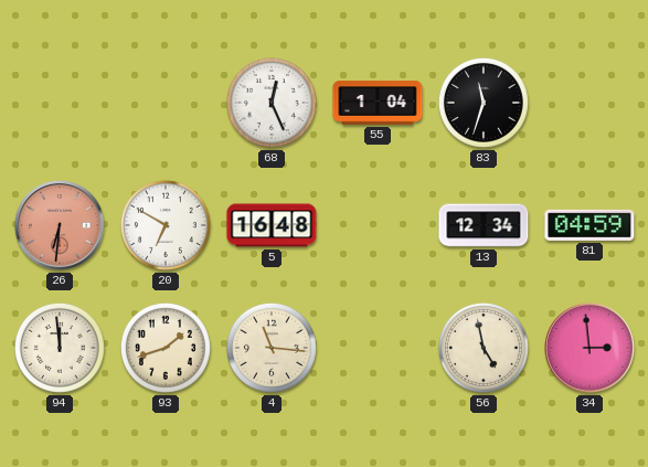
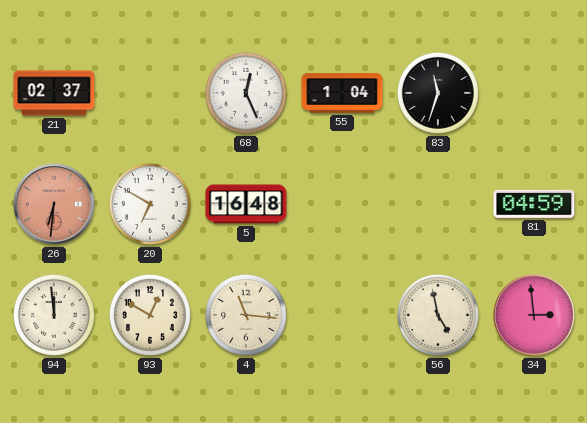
21: none -> 02:37 (54, 93)
13: 12:34 -> none (484, 225)
93: 1:42 -> 12:50 (150, 315)
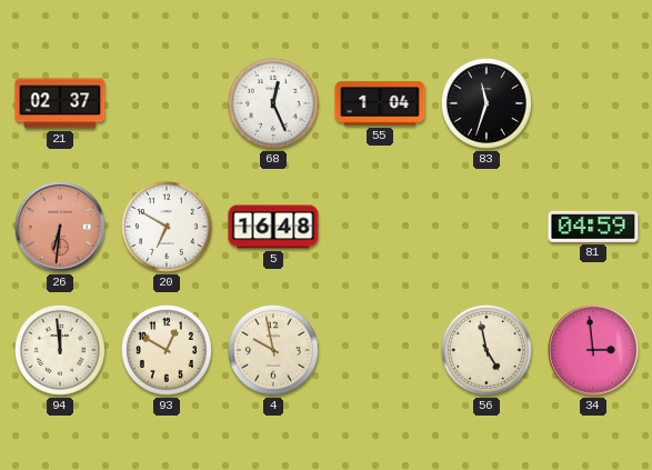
4: 11:16 -> 9:58 (273, 350)
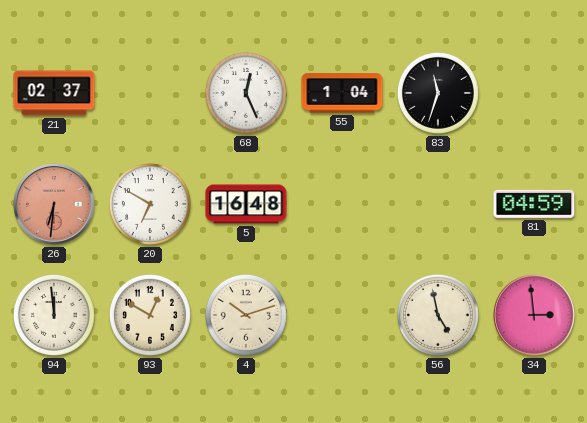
4: 9:58 -> 10:12 (246, 315)
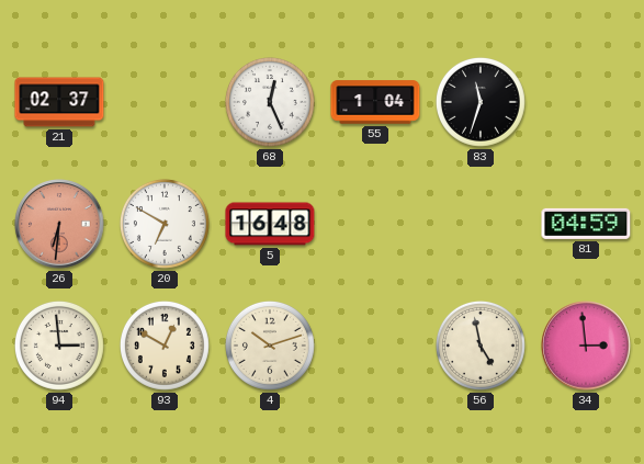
94: 11:59 -> 2:59 (59, 346)
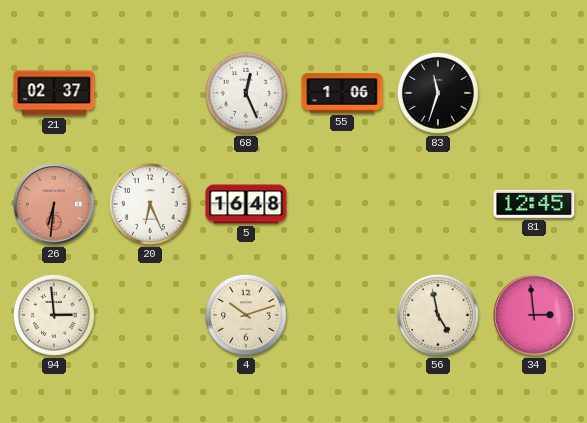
55: 1:04 -> 1:06 (342, 93)
20: 6:50 -> 6:26 (150, 204)
81: 04:59 -> 12:45 (534, 204)
93: 12:50 -> none (165, 346)
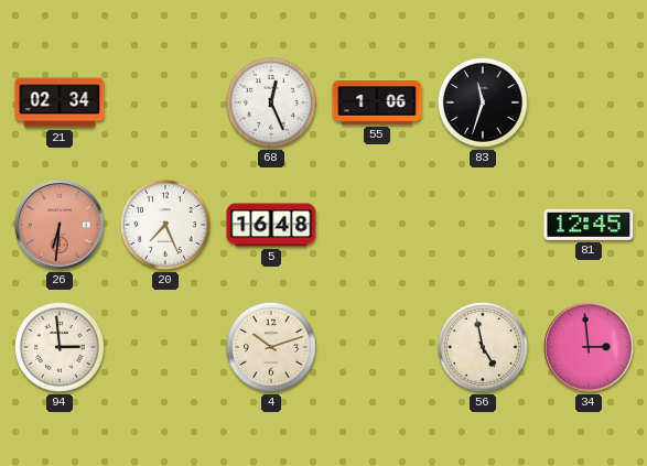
21: 02:37 -> 02:34 (60, 102)
20: 6:26 -> 7:26 (165, 225)
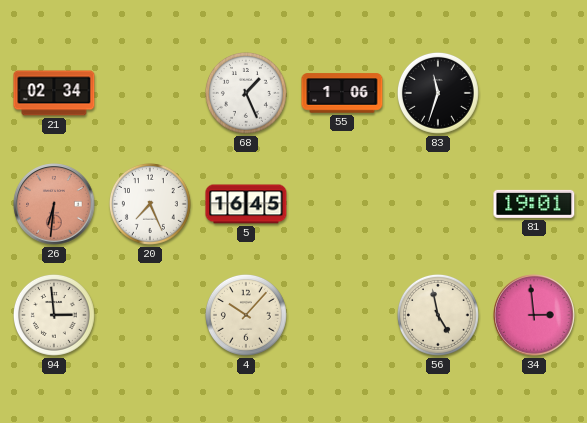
68: 12:26 -> 1:26 (246, 93)
5: 16:48 -> 16:45 (246, 204)
81: 12:45 -> 19:01 (534, 204)
4: 10:12 -> 10:07 (246, 315)
